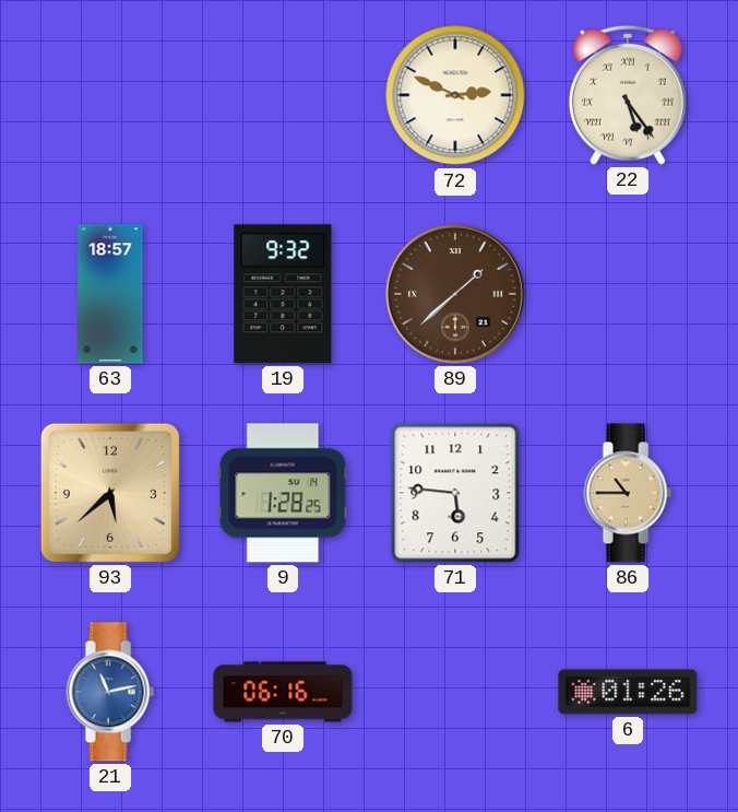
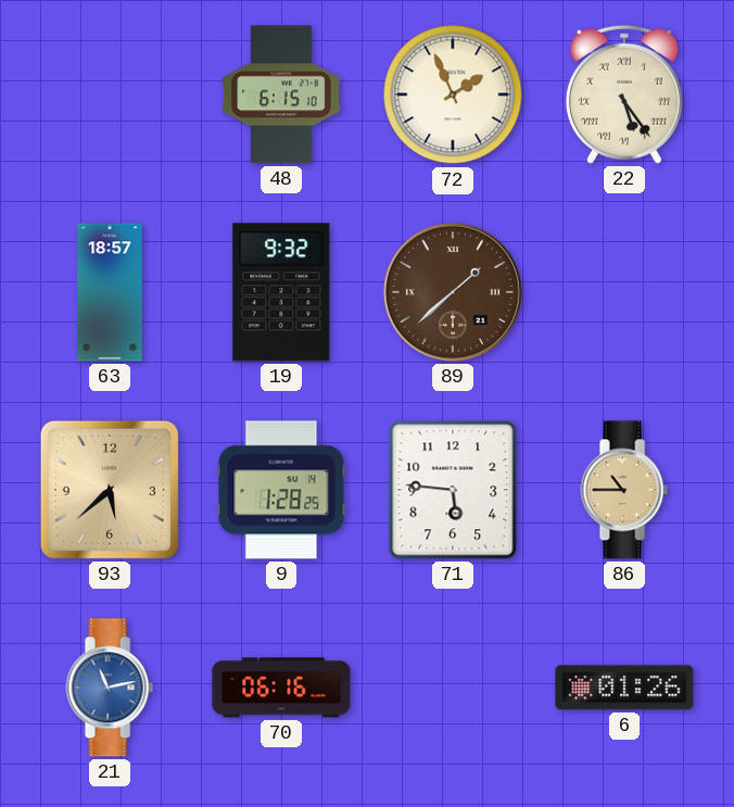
48: none -> 6:15 (282, 94)
72: 2:49 -> 1:56 (453, 94)
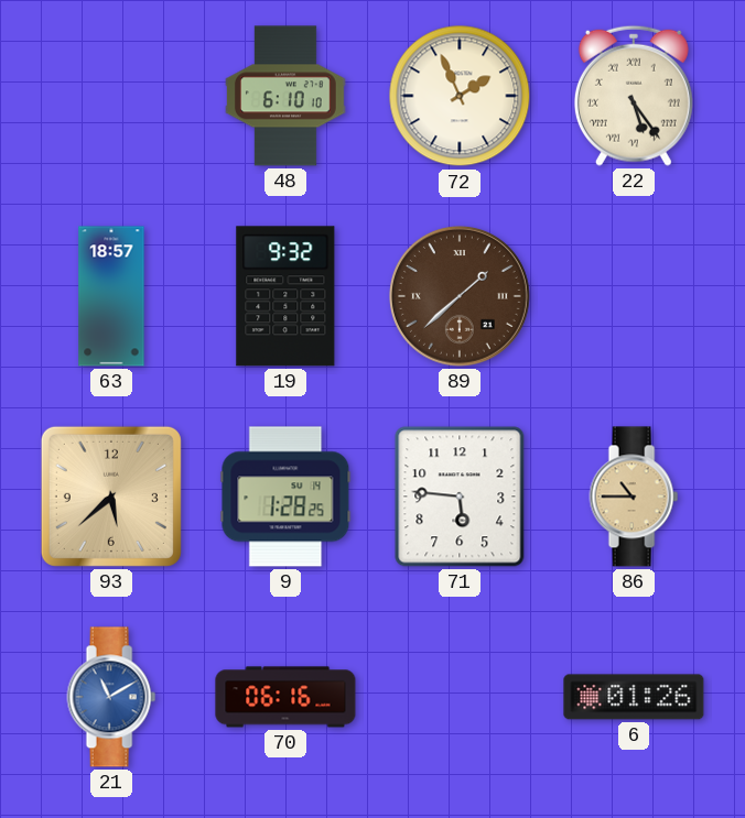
48: 6:15 -> 6:10 (287, 96)
21: 11:13 -> 11:10 (111, 697)
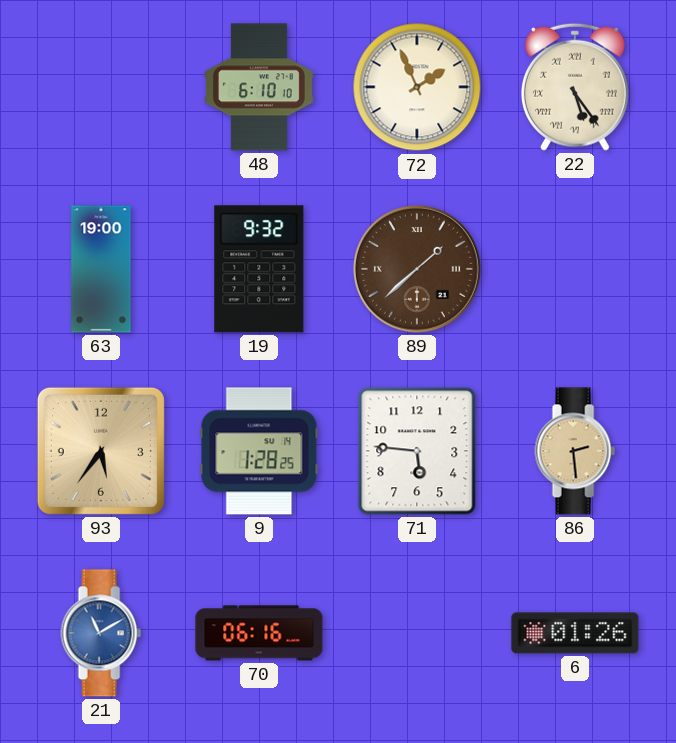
63: 18:57 -> 19:00 (101, 269)
93: 5:38 -> 5:36 (101, 451)
86: 10:45 -> 2:29 (575, 451)
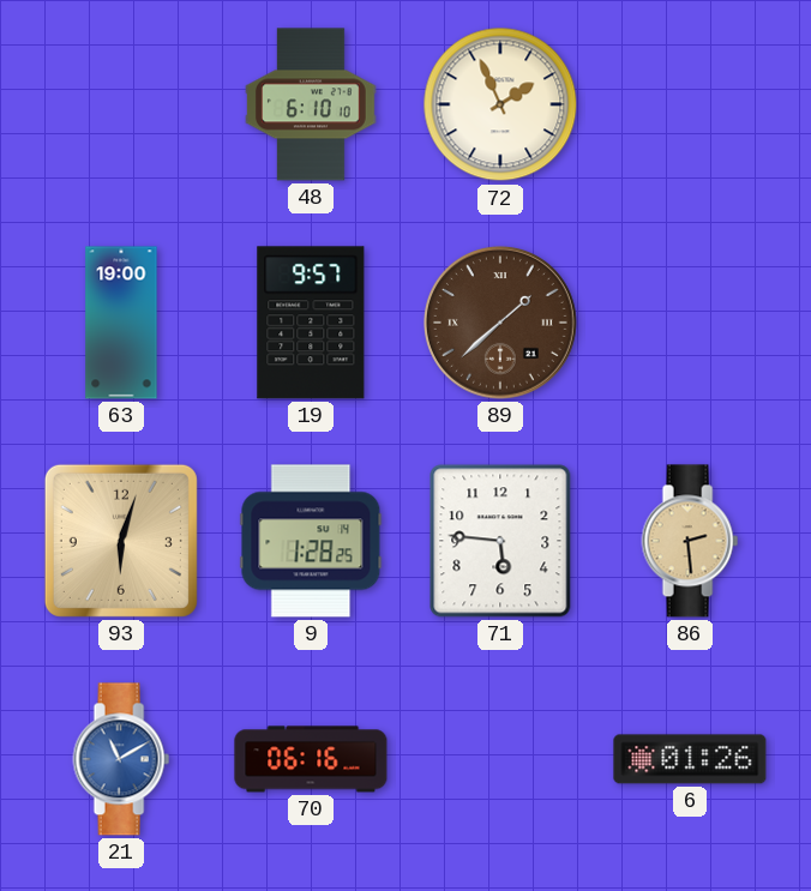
22: 5:24 -> none (575, 87)
19: 9:32 -> 9:57 (311, 323)
93: 5:36 -> 6:03 (121, 541)
